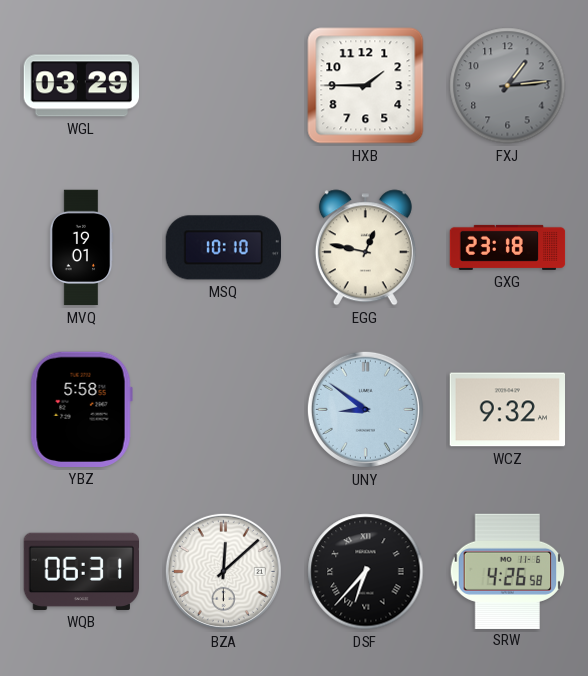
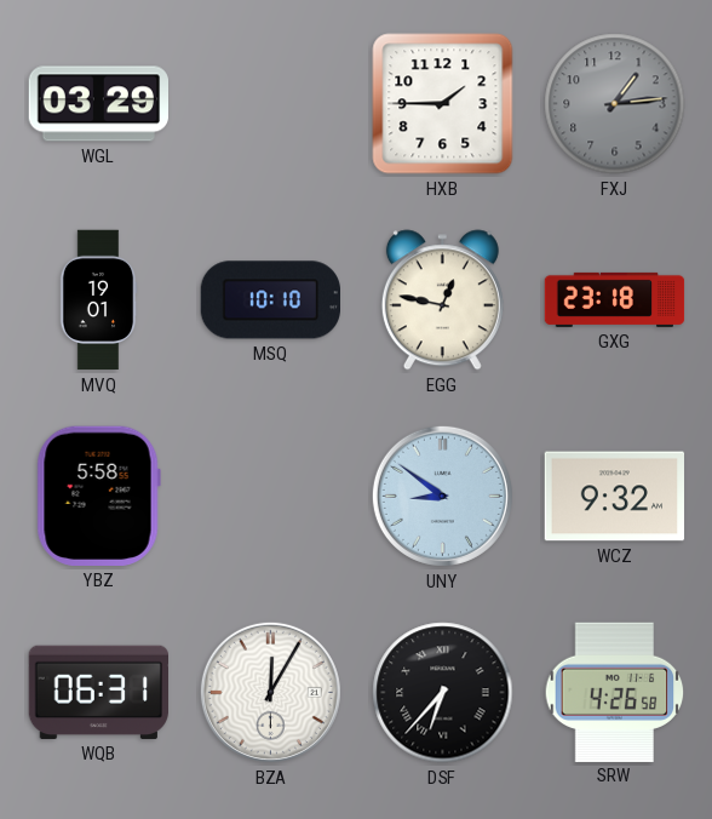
BZA: 12:08 -> 12:05 (270, 692)
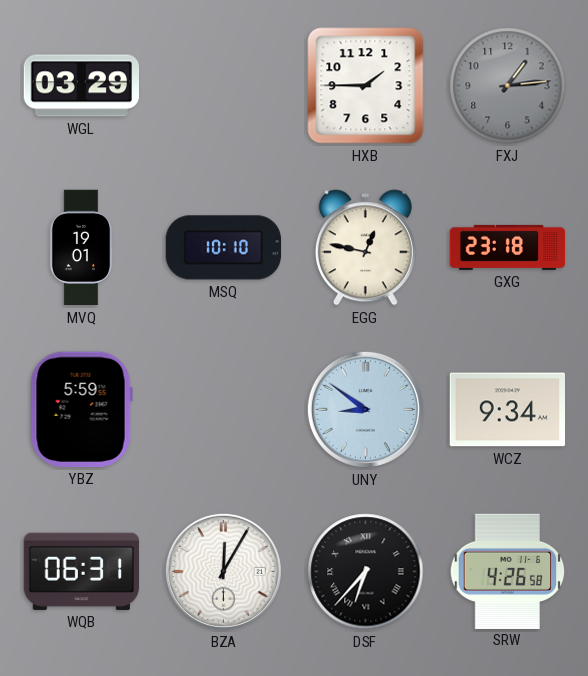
YBZ: 5:58 -> 5:59 (81, 409)
WCZ: 9:32 -> 9:34 (508, 410)
